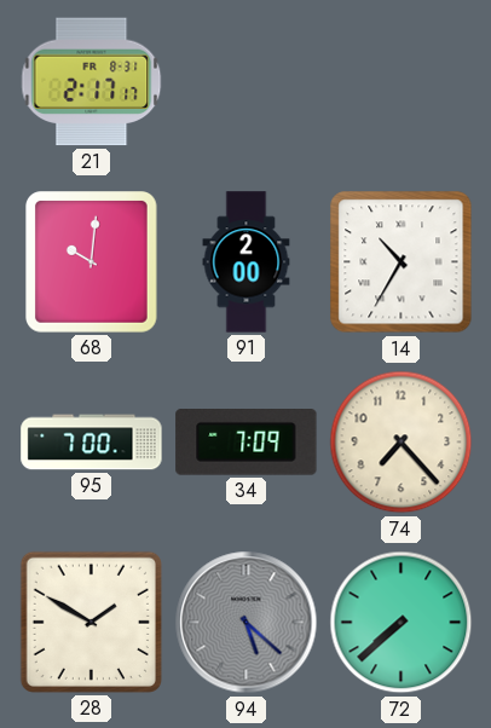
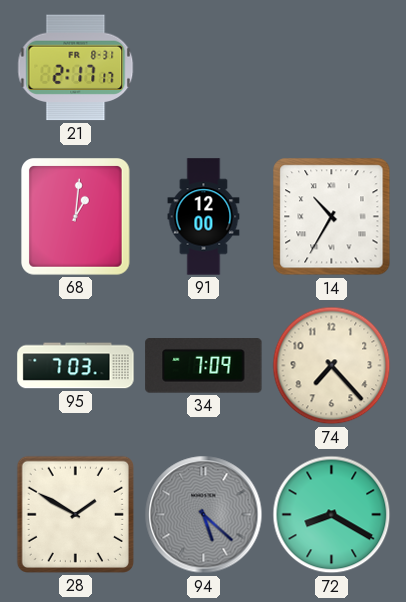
68: 10:01 -> 1:01 (76, 217)
91: 2:00 -> 12:00 (204, 217)
95: 7:00 -> 7:03 (76, 366)
72: 7:38 -> 8:20 (332, 515)
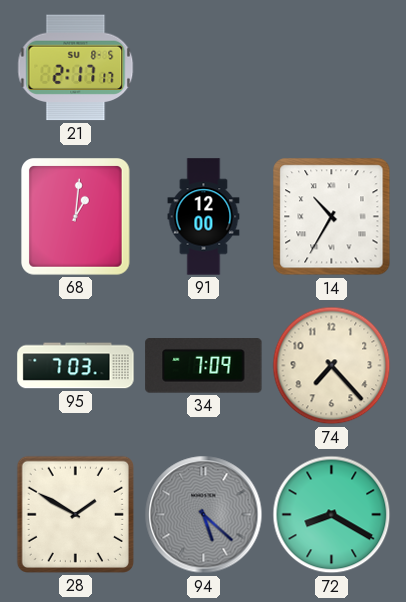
21 date: FR 8-31 -> SU 8-5 (76, 68)
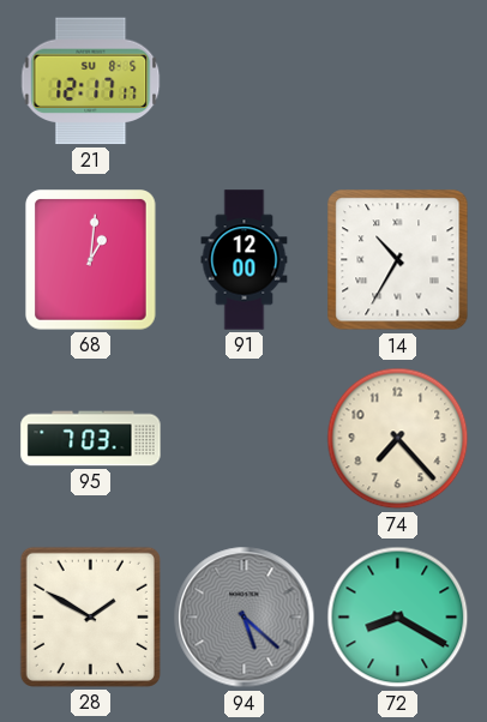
21: 2:17 -> 12:17 (91, 82)
34: 7:09 -> none (204, 366)
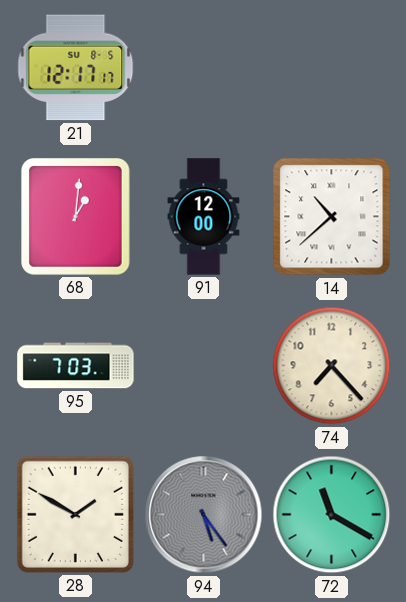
14: 10:35 -> 10:38 (332, 217)
94: 5:22 -> 5:24 (204, 515)
72: 8:20 -> 11:20 (332, 515)
